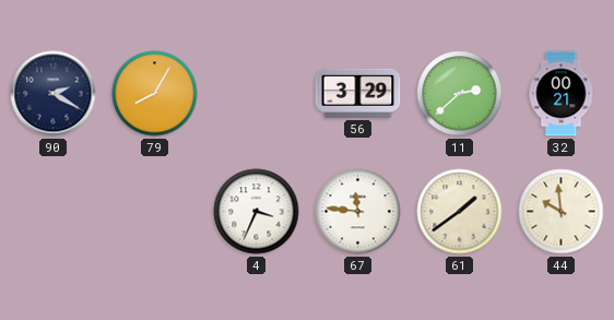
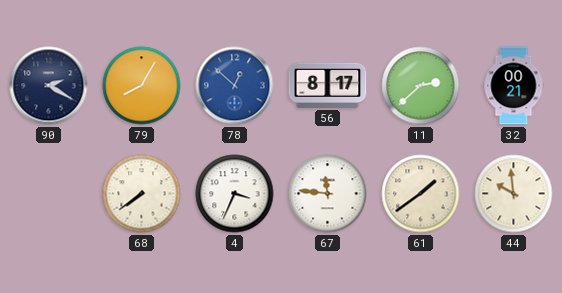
78: none -> 12:52 (235, 86)
56: 3:29 -> 8:17 (328, 85)
68: none -> 7:39 (142, 194)
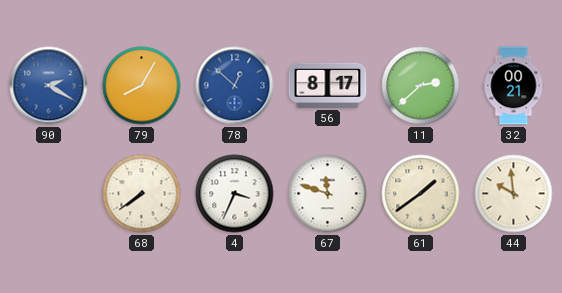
90 dial: navy -> blue (49, 86)
67: 11:46 -> 11:48 (328, 194)
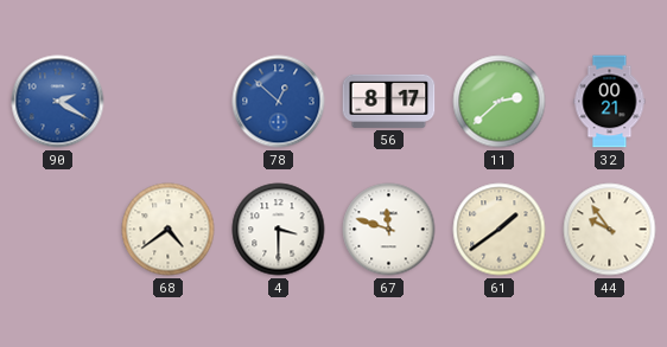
79: 8:05 -> none (142, 86)
68: 7:39 -> 4:39 (169, 230)
4: 3:34 -> 3:30 (279, 230)
44: 9:59 -> 9:54 (610, 230)
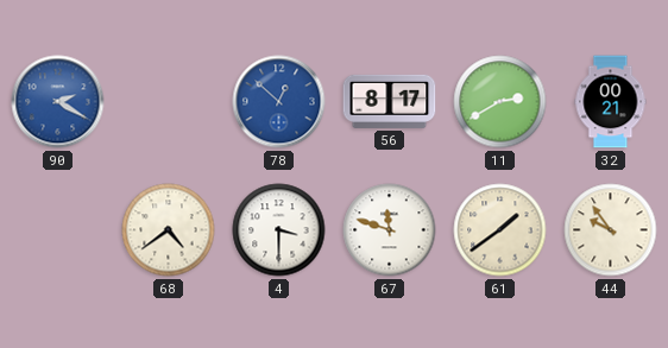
11: 2:38 -> 2:40 (500, 102)
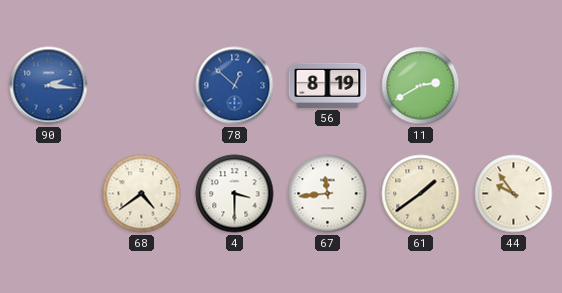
90: 2:20 -> 2:16 (49, 86)
56: 8:17 -> 8:19 (328, 85)
32: 00:21 -> none (611, 102)
67: 11:48 -> 11:44 (328, 194)
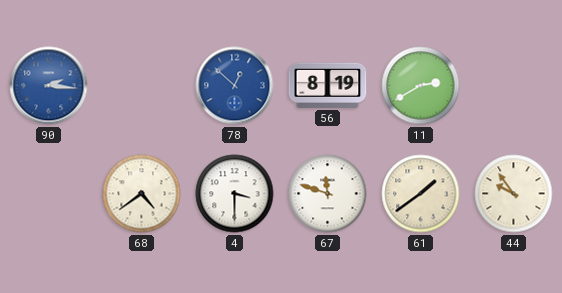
67: 11:44 -> 11:48 (328, 194)
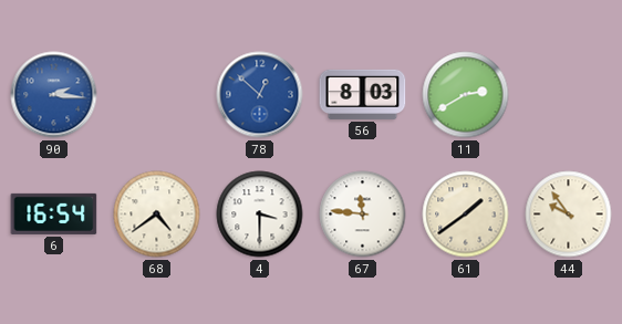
56: 8:19 -> 8:03 (363, 94)
6: none -> 16:54 (54, 213)
67: 11:48 -> 11:46 (363, 215)
